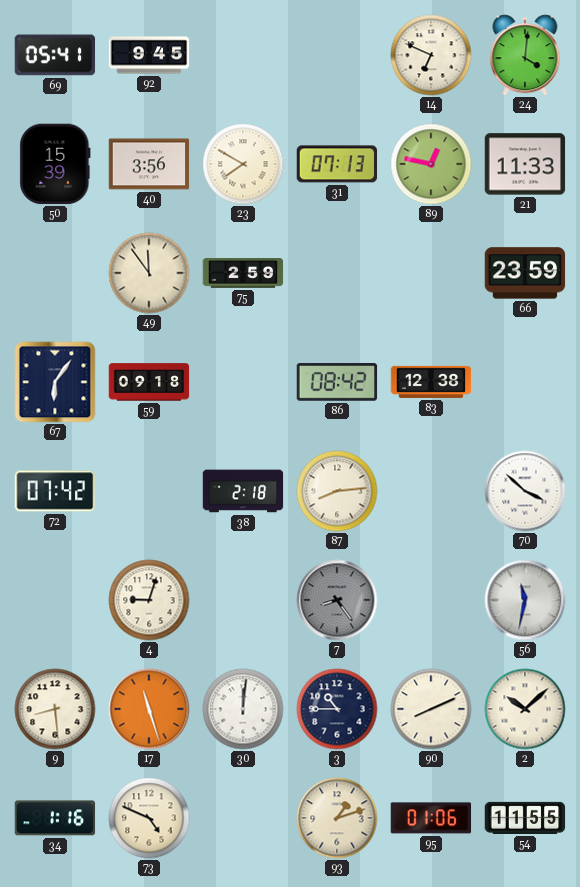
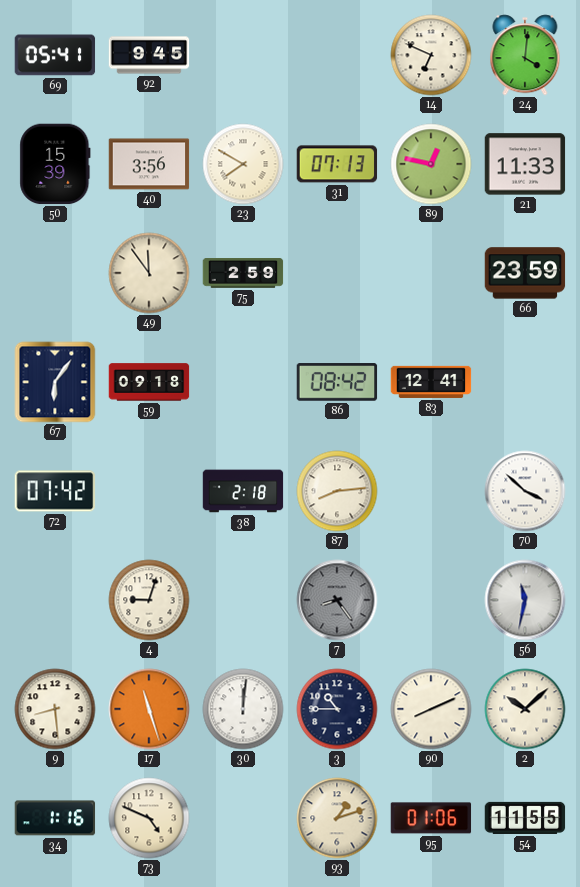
83: 12:38 -> 12:41 (431, 382)
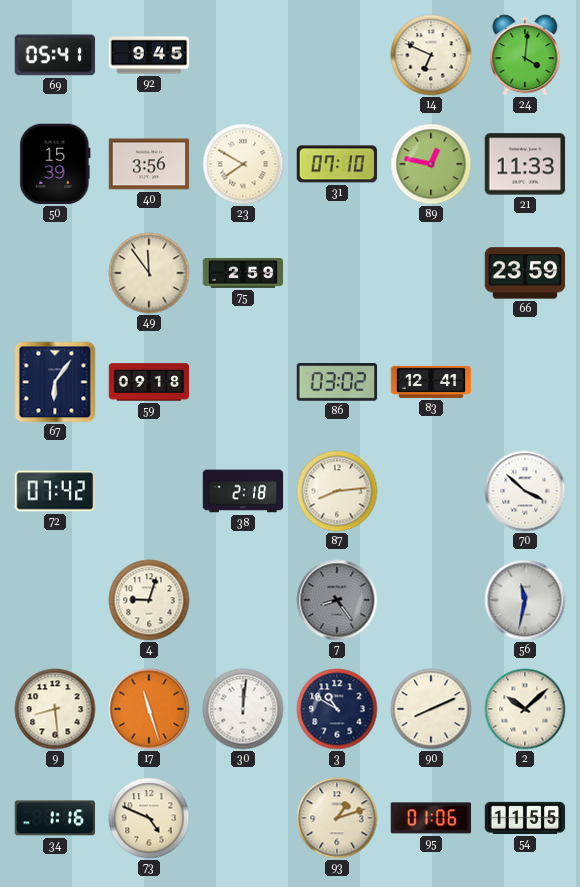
31: 07:13 -> 07:10 (337, 164)
86: 08:42 -> 03:02 (337, 382)
3: 10:45 -> 10:50 (337, 709)
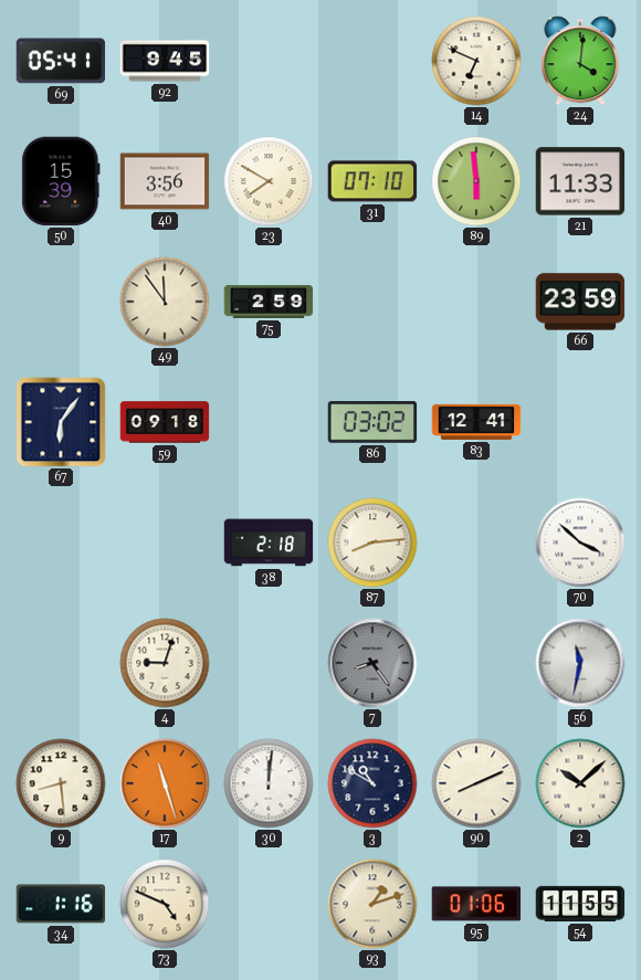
89: 12:47 -> 5:59 (476, 181)
72: 07:42 -> none (55, 491)
